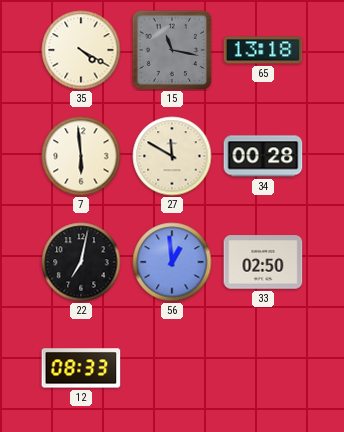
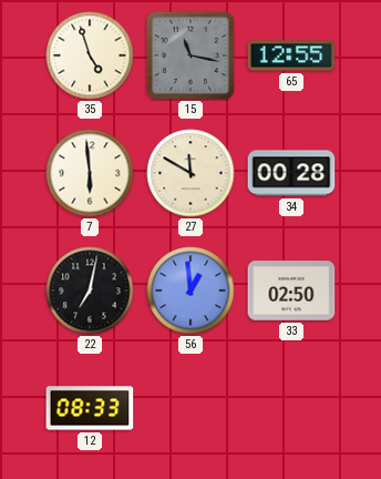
35: 4:20 -> 4:57 (90, 55)
65: 13:18 -> 12:55 (291, 55)
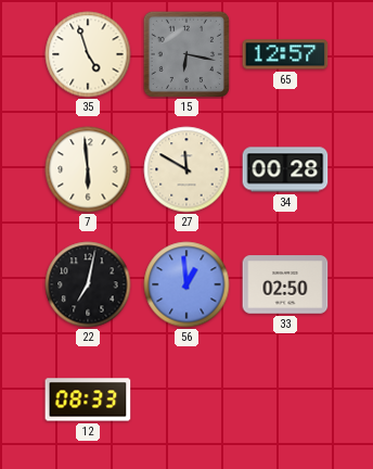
15: 11:17 -> 6:17 (186, 54)
65: 12:55 -> 12:57 (285, 54)
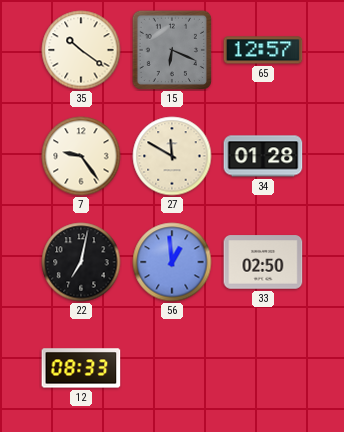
35: 4:57 -> 10:21 (81, 50)
15: 6:17 -> 6:19 (172, 50)
7: 5:59 -> 9:24 (81, 156)
34: 00:28 -> 01:28 (263, 156)
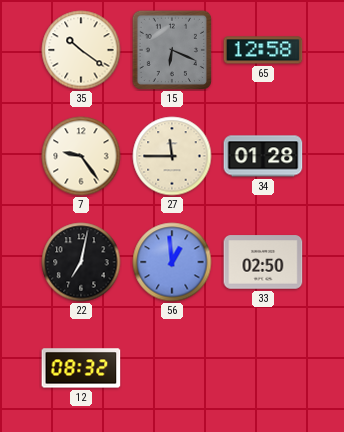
65: 12:57 -> 12:58 (263, 50)
27: 11:50 -> 11:45 (172, 156)
12: 08:33 -> 08:32 (81, 368)
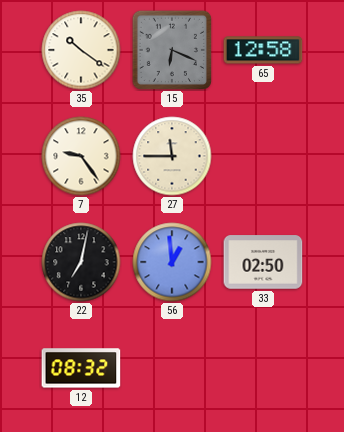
34: 01:28 -> none (263, 156)
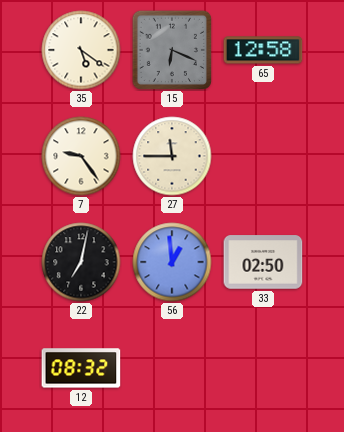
35: 10:21 -> 5:21 (81, 50)
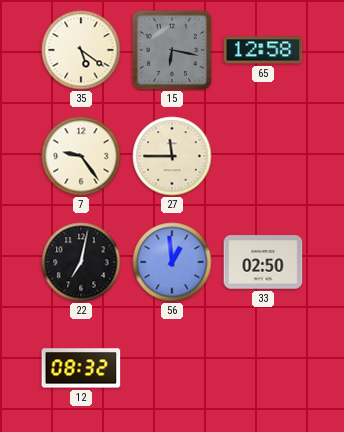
15: 6:19 -> 6:17 (172, 50)
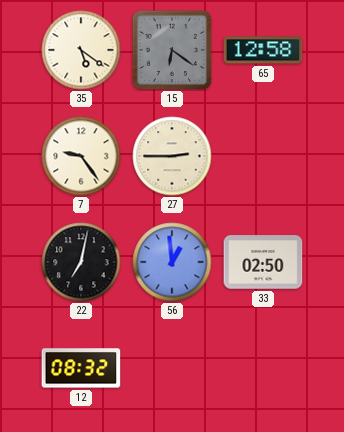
15: 6:17 -> 6:21 (172, 50)
27: 11:45 -> 2:45 (172, 156)
